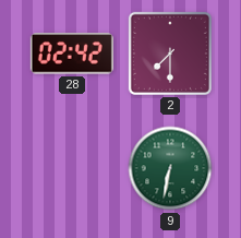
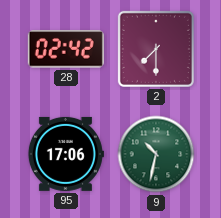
95: none -> 17:06 (65, 154)
9: 6:32 -> 10:32 (156, 154)
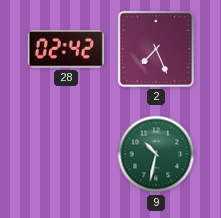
2: 7:30 -> 7:26 (156, 49)
95: 17:06 -> none (65, 154)
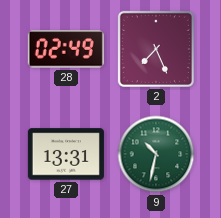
28: 02:42 -> 02:49 (66, 49)
27: none -> 13:31 (66, 154)
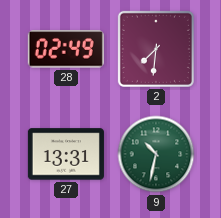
2: 7:26 -> 7:31 (156, 49)
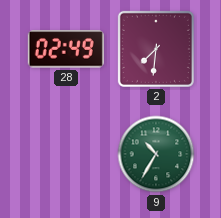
27: 13:31 -> none (66, 154)
9: 10:32 -> 10:35 (156, 154)
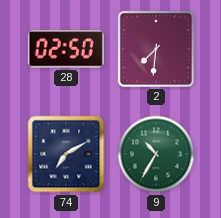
28: 02:49 -> 02:50 (66, 49)
74: none -> 7:10 (66, 154)
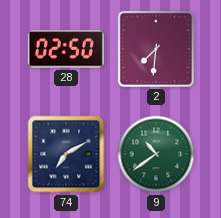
9: 10:35 -> 10:39 (156, 154)
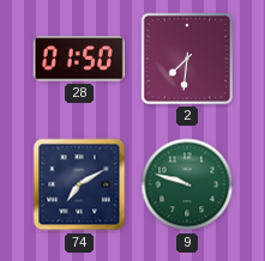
28: 02:50 -> 01:50 (79, 59)
9: 10:39 -> 9:48 (187, 184)
